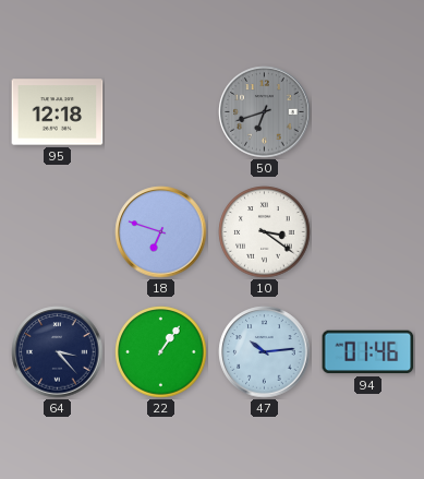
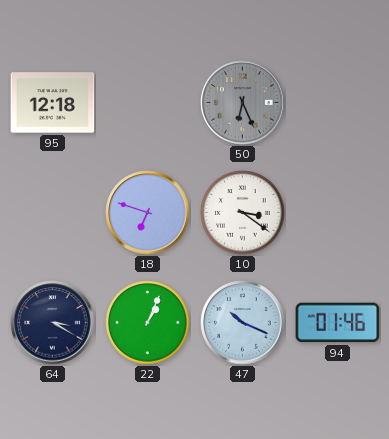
50: 6:42 -> 6:26 (243, 103)
64: 3:23 -> 3:20 (53, 323)
22: 1:06 -> 1:04 (148, 323)
47: 10:14 -> 10:19 (243, 323)
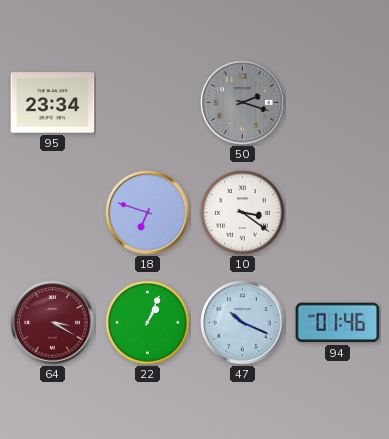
95: 12:18 -> 23:34 (53, 103)
50: 6:26 -> 2:18 (243, 103)
64 dial: navy -> burgundy (53, 323)
